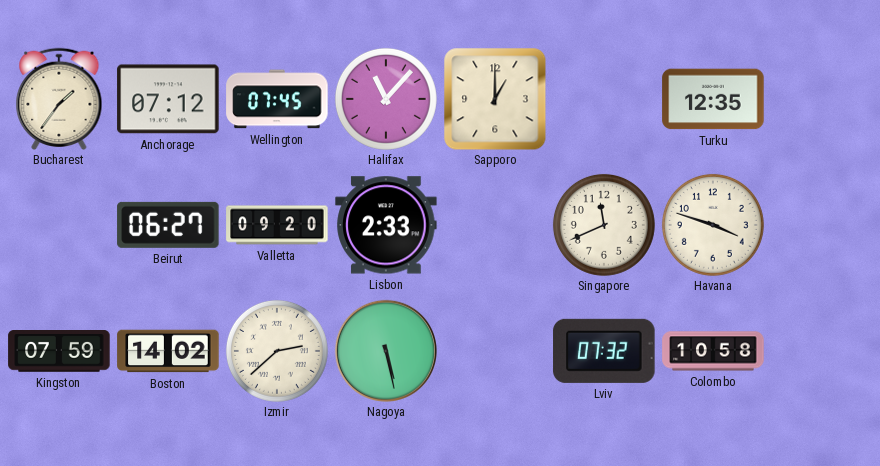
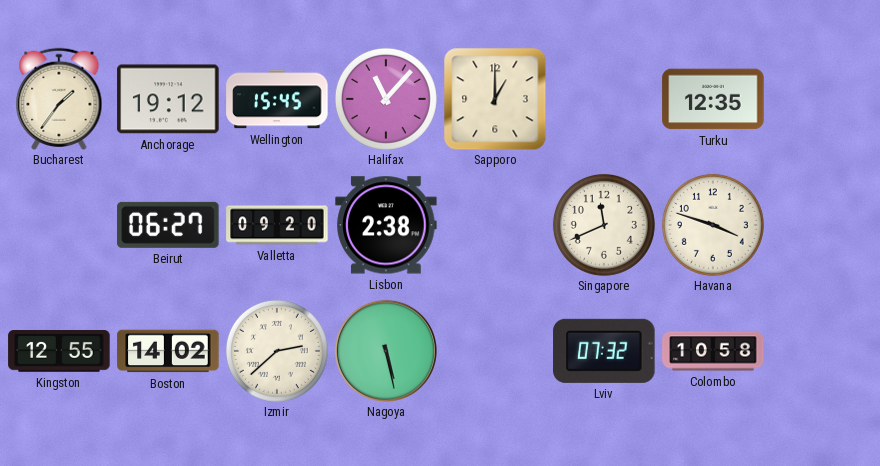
Anchorage: 07:12 -> 19:12 (168, 99)
Wellington: 07:45 -> 15:45 (277, 99)
Lisbon: 2:33 -> 2:38 (386, 225)
Kingston: 07:59 -> 12:55 (59, 352)
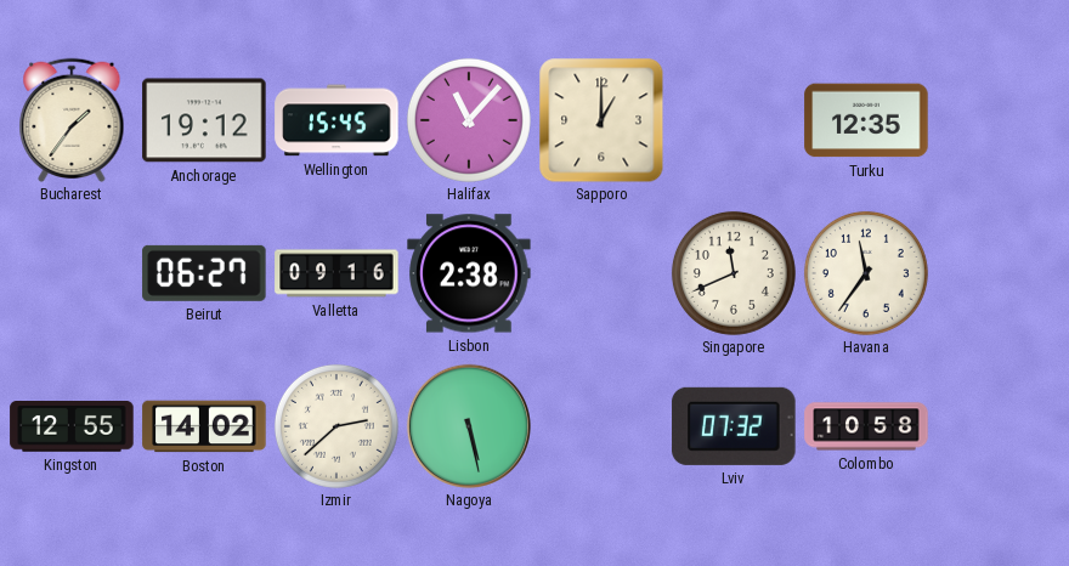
Valletta: 09:20 -> 09:16 (336, 273)
Havana: 3:48 -> 11:36 (866, 273)
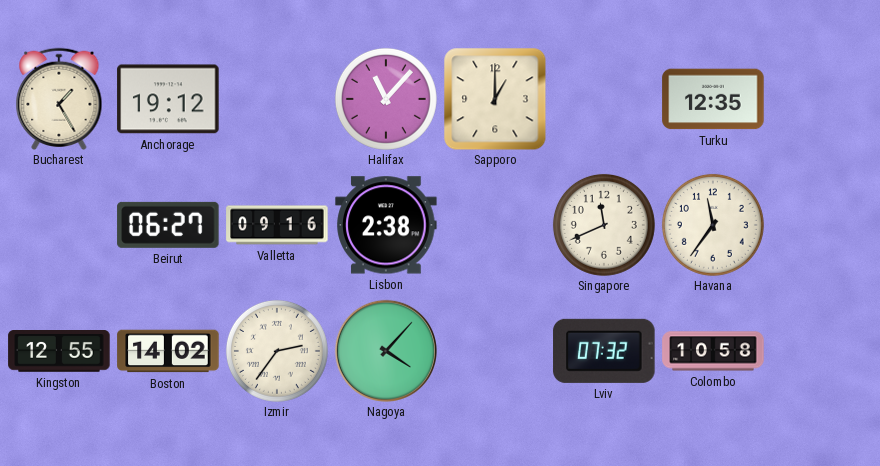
Bucharest: 1:36 -> 1:25 (59, 98)
Wellington: 15:45 -> none (336, 120)
Izmir: 2:38 -> 2:36 (277, 351)
Nagoya: 5:28 -> 4:07 (386, 351)
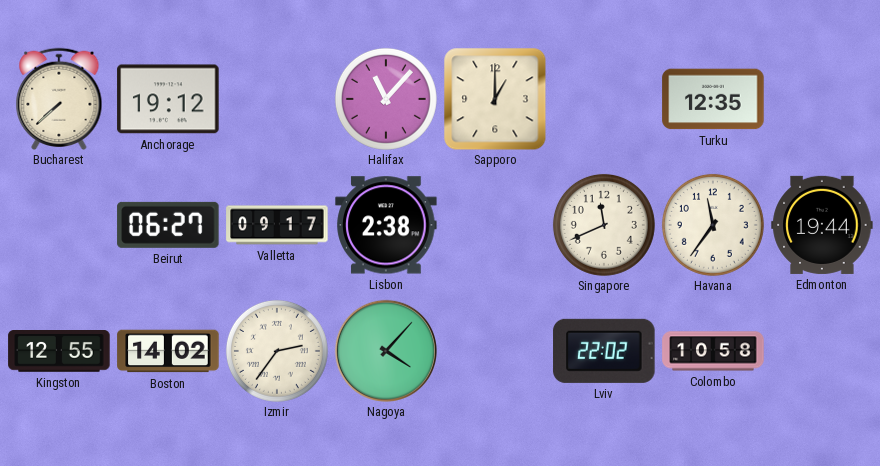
Bucharest: 1:25 -> 7:38 (59, 98)
Valletta: 09:16 -> 09:17 (277, 225)
Edmonton: none -> 19:44 (822, 225)
Lviv: 07:32 -> 22:02 (604, 351)
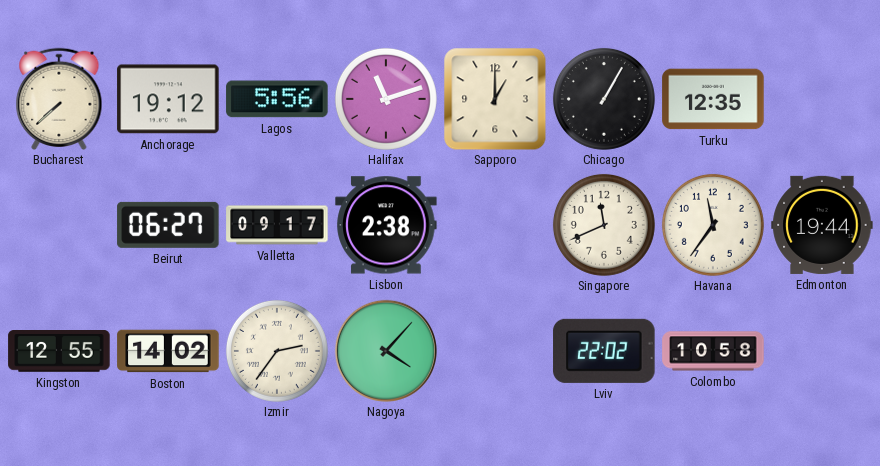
Lagos: none -> 5:56 (277, 99)
Halifax: 11:07 -> 11:12 (386, 99)
Chicago: none -> 1:05 (604, 99)
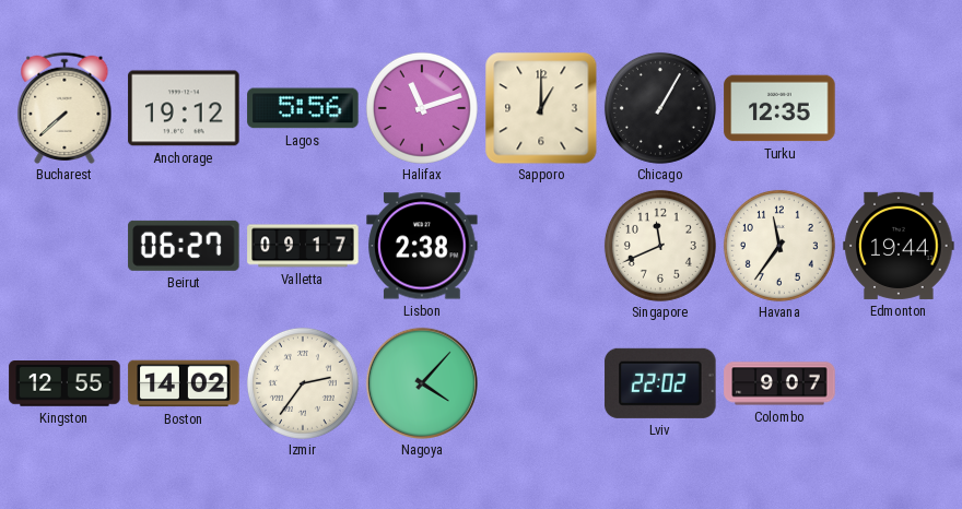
Colombo: 10:58 -> 9:07 (779, 383)
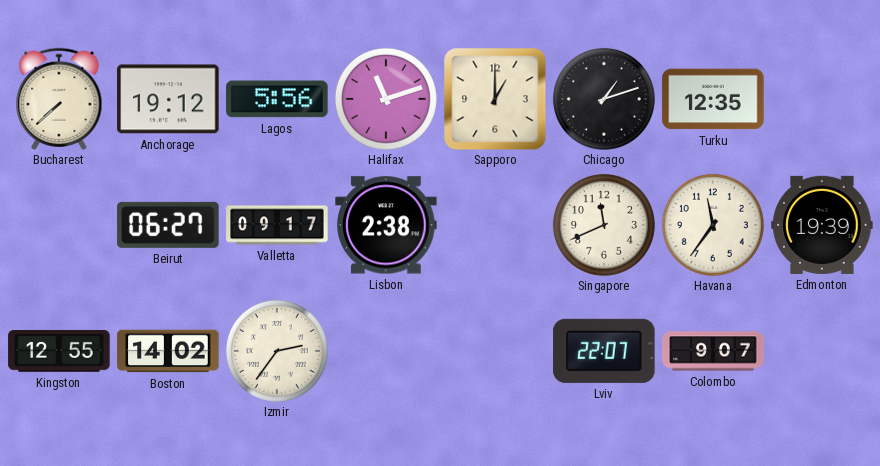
Chicago: 1:05 -> 1:12 (604, 99)
Edmonton: 19:44 -> 19:39 (822, 225)
Nagoya: 4:07 -> none (422, 383)
Lviv: 22:02 -> 22:07 (604, 351)
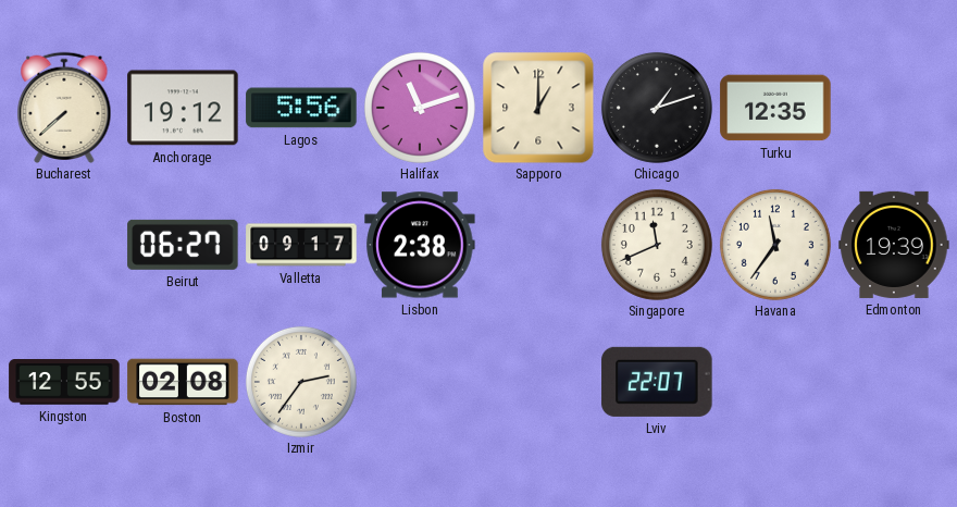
Boston: 14:02 -> 02:08 (183, 382)
Colombo: 9:07 -> none (713, 351)
